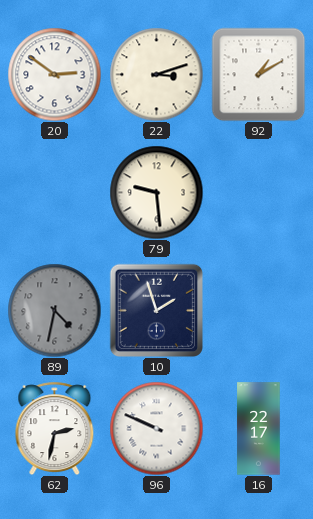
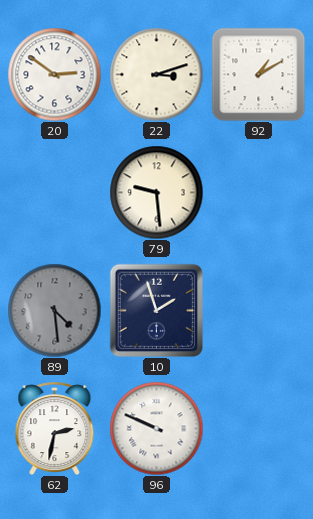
89: 4:32 -> 4:29 (54, 310)
16: 22:17 -> none (259, 429)
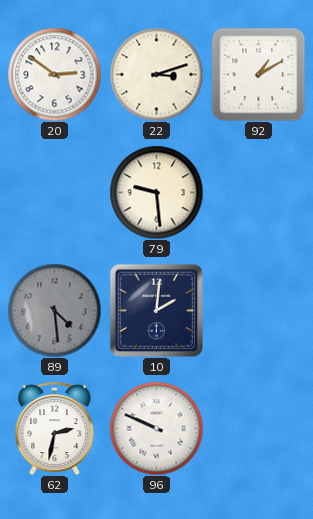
10: 1:57 -> 2:01 (156, 310)
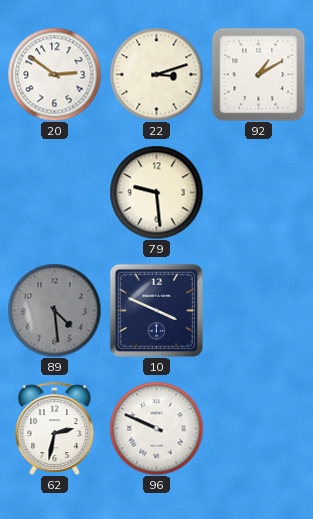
10: 2:01 -> 3:49 (156, 310)
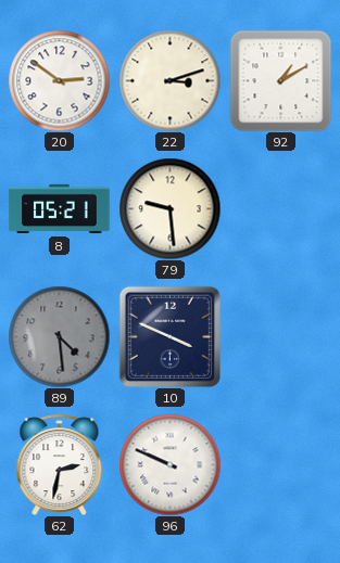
8: none -> 05:21 (60, 209)
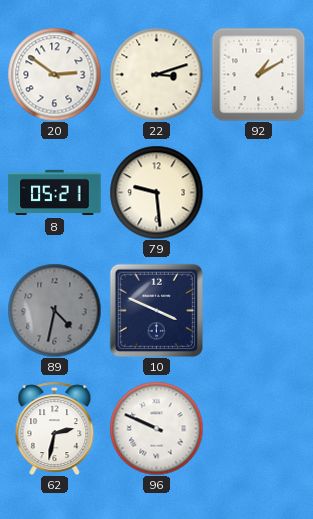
89: 4:29 -> 4:32 (54, 310)
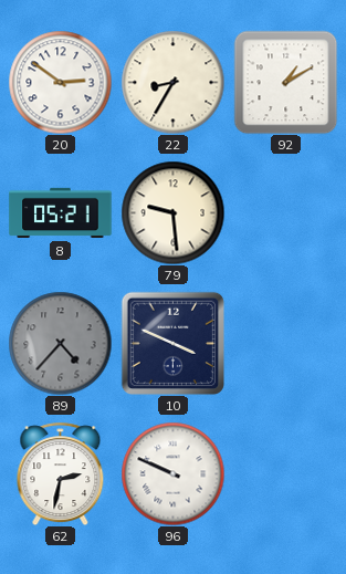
22: 3:12 -> 8:35 (172, 82)
89: 4:32 -> 4:37 (60, 343)
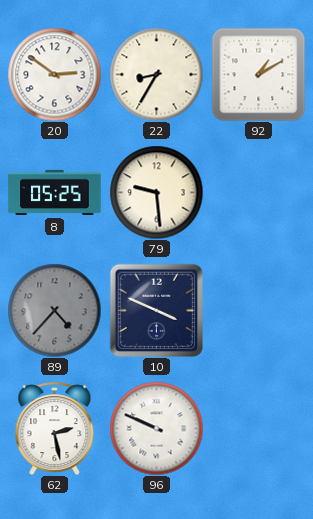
8: 05:21 -> 05:25 (55, 193)
62: 2:32 -> 2:28 (55, 428)
